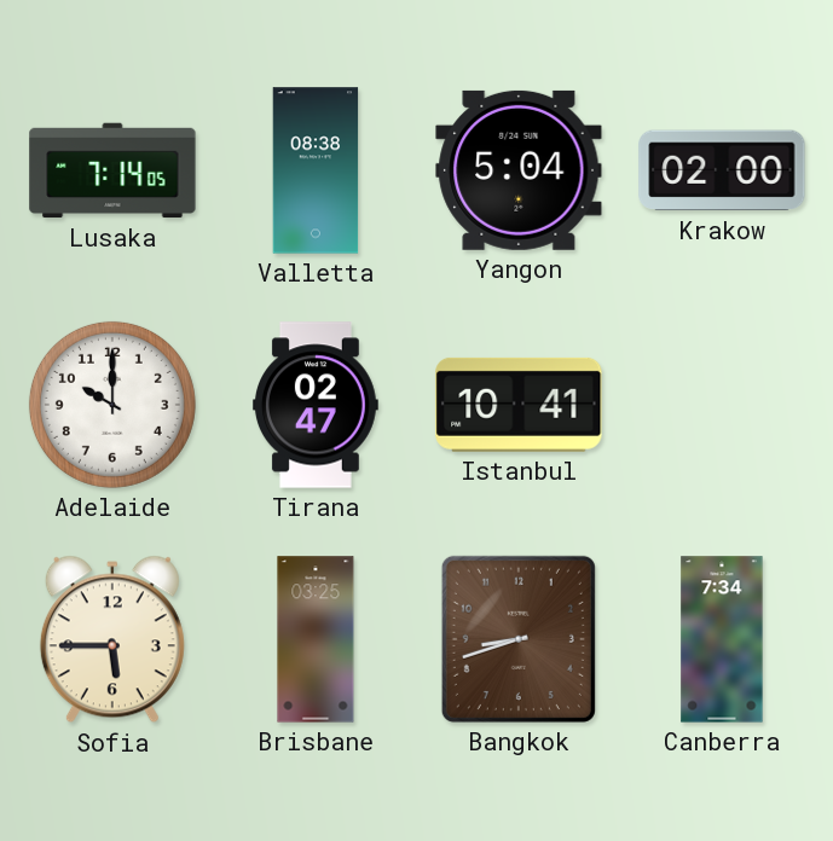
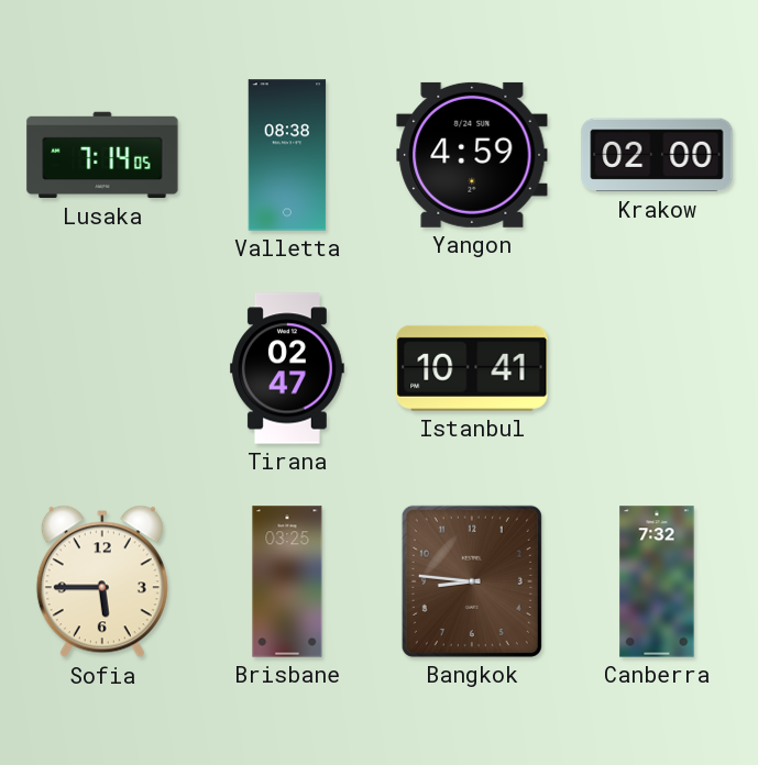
Yangon: 5:04 -> 4:59 (472, 155)
Adelaide: 10:00 -> none (112, 405)
Bangkok: 8:42 -> 8:46 (472, 581)
Canberra: 7:34 -> 7:32 (657, 581)
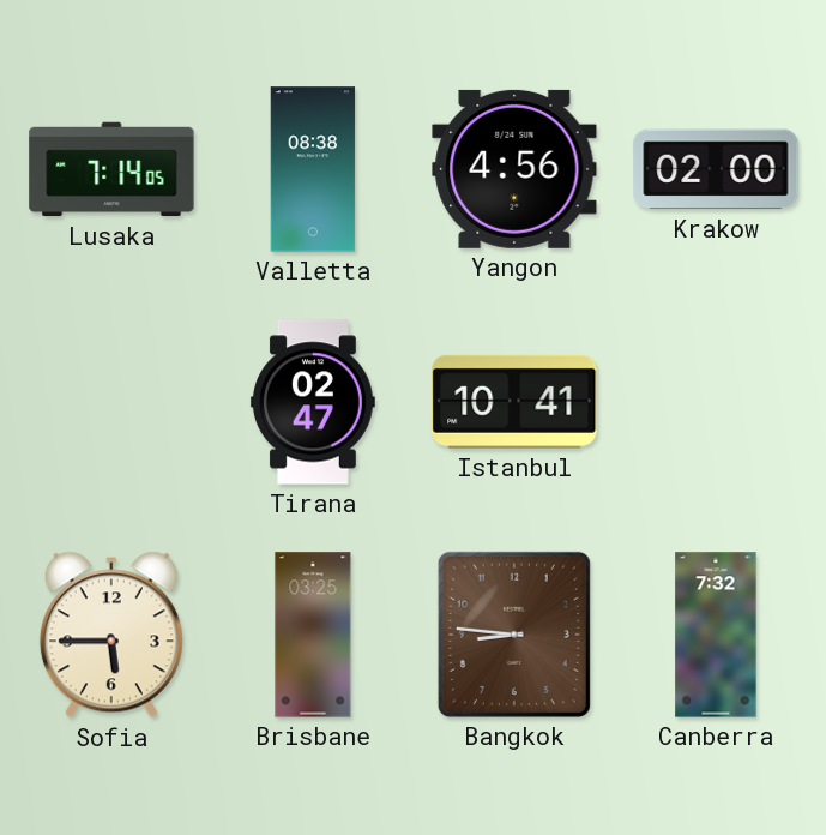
Yangon: 4:59 -> 4:56 (514, 169)
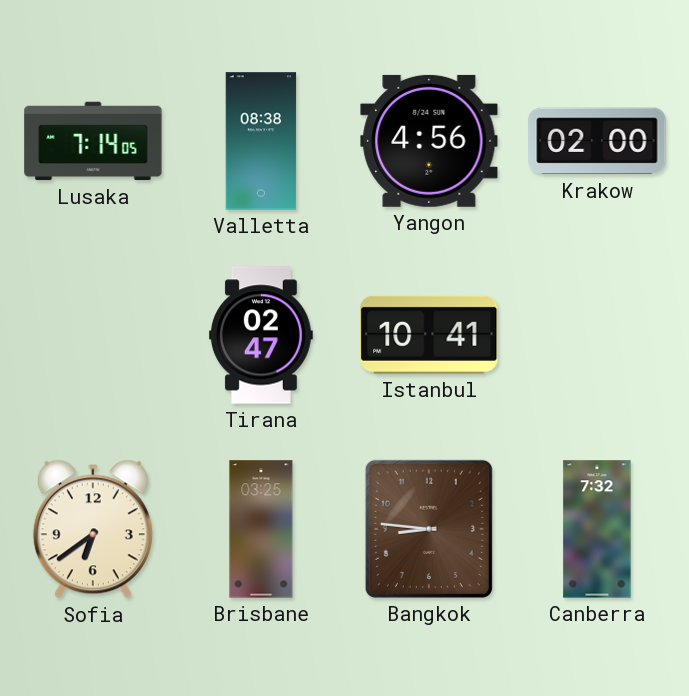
Sofia: 5:45 -> 6:39 (93, 529)
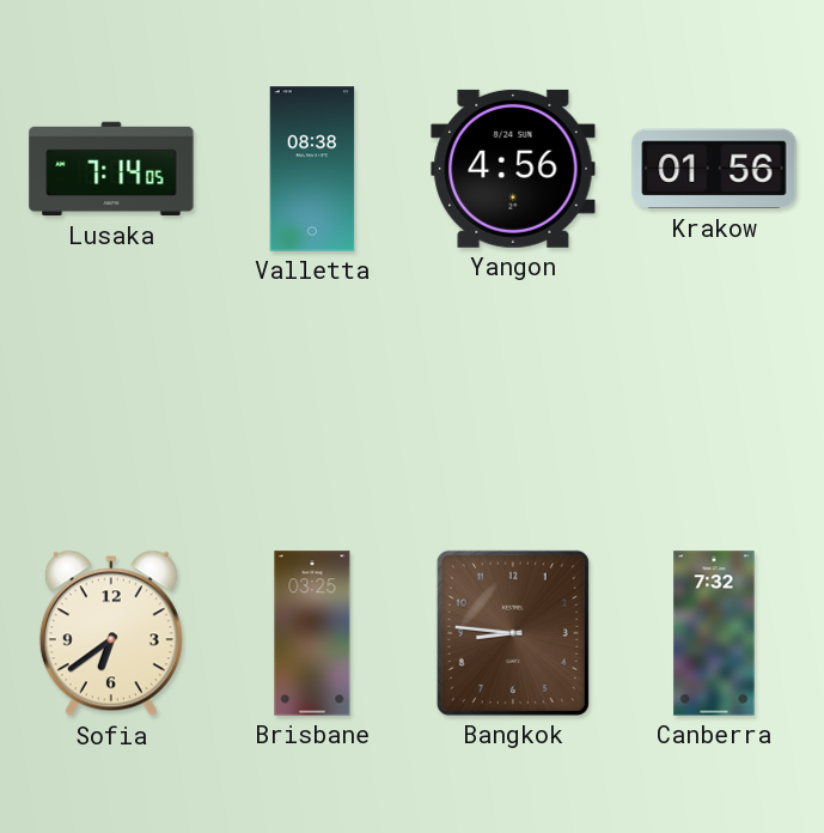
Krakow: 02:00 -> 01:56 (714, 169)
Tirana: 02:47 -> none (261, 335)
Istanbul: 10:41 -> none (429, 335)
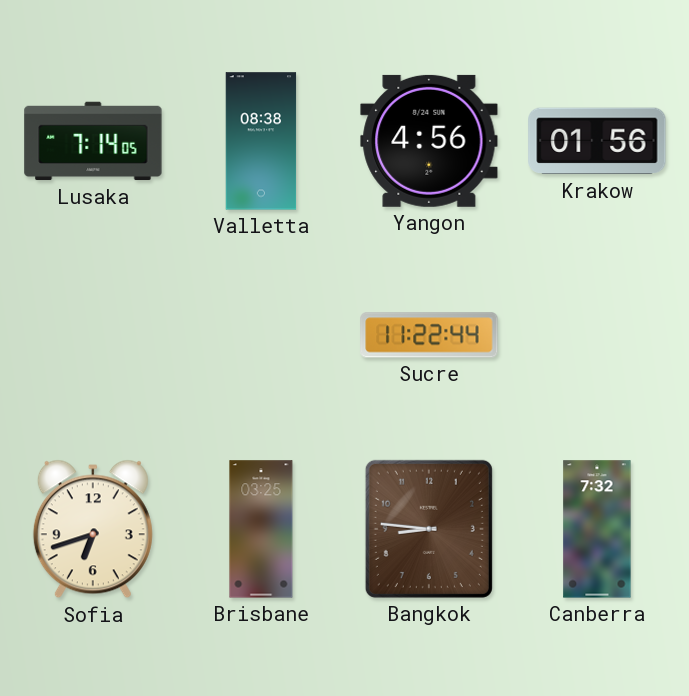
Sucre: none -> 11:22 (429, 335)
Sofia: 6:39 -> 6:42 (93, 529)
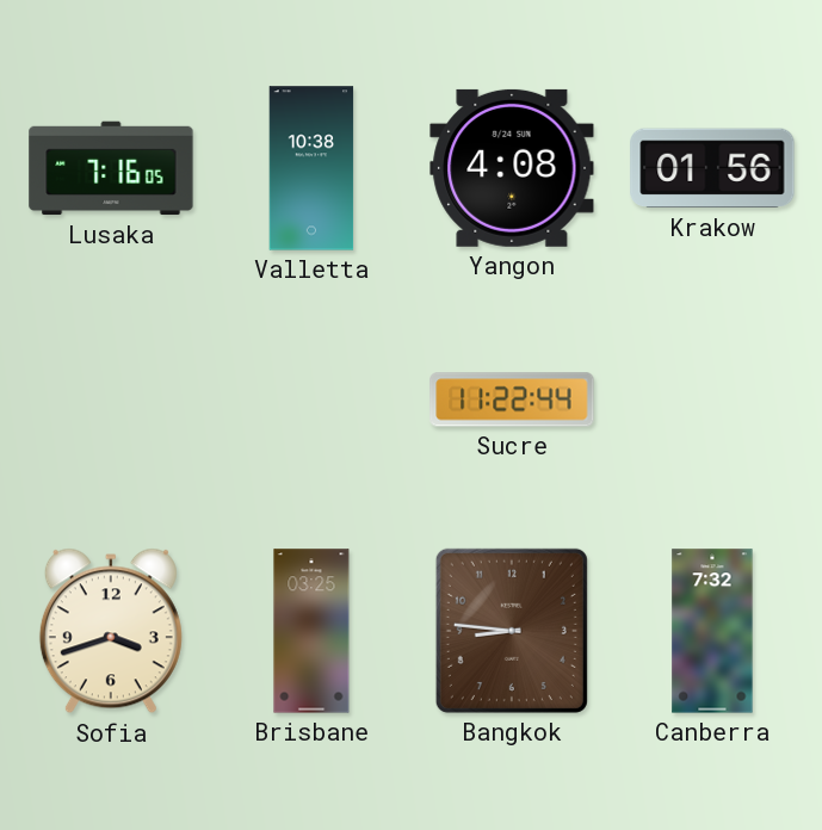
Lusaka: 7:14 -> 7:16 (111, 168)
Valletta: 08:38 -> 10:38 (311, 168)
Yangon: 4:56 -> 4:08 (512, 168)
Sofia: 6:42 -> 3:42 (111, 631)
